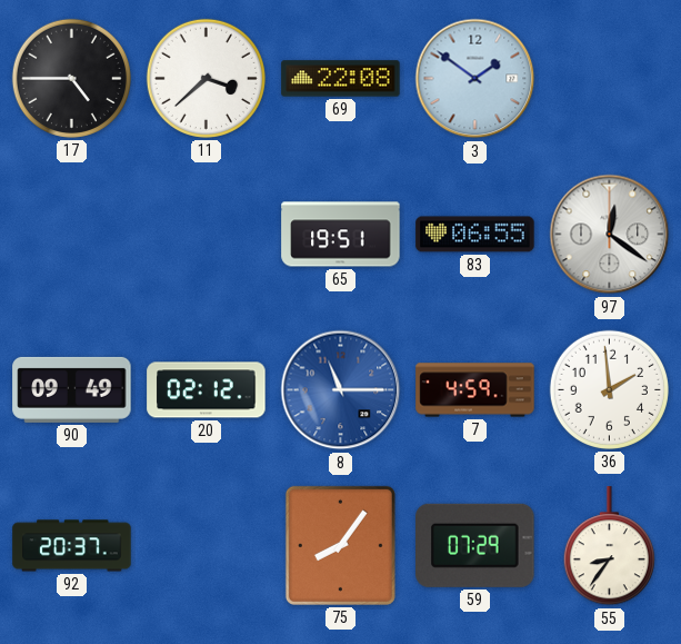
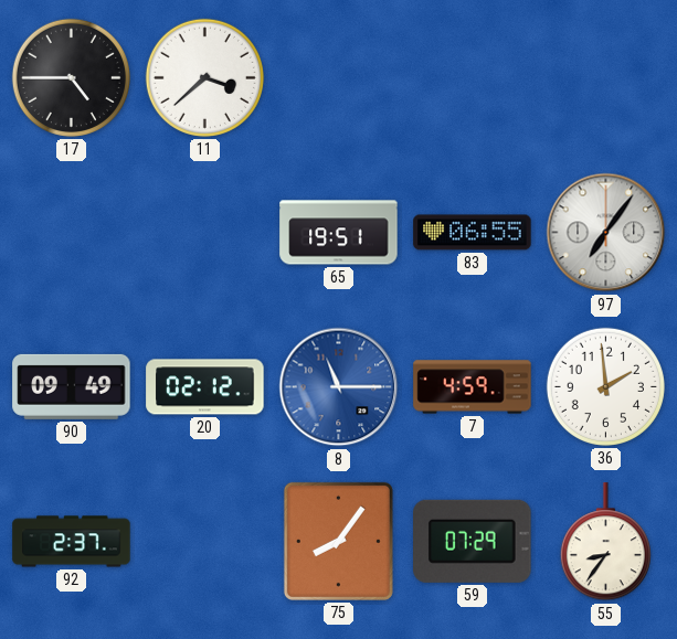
69: 22:08 -> none (341, 79)
3: 1:51 -> none (475, 79)
97: 12:21 -> 7:06 (606, 233)
92: 20:37 -> 2:37 (72, 542)
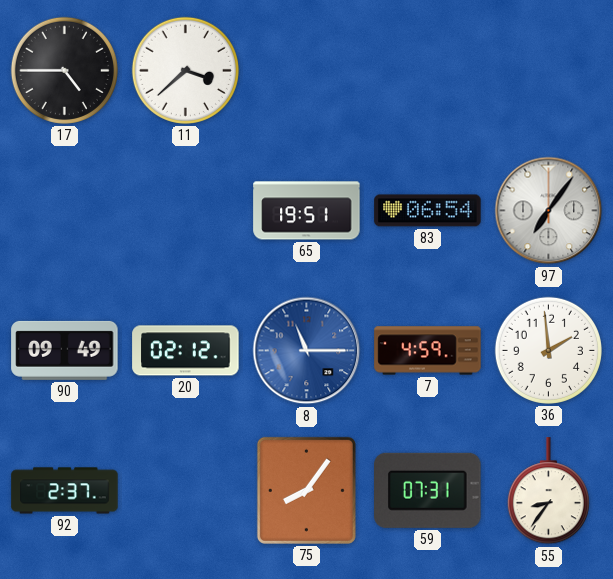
83: 06:55 -> 06:54 (428, 211)
59: 07:29 -> 07:31 (428, 490)
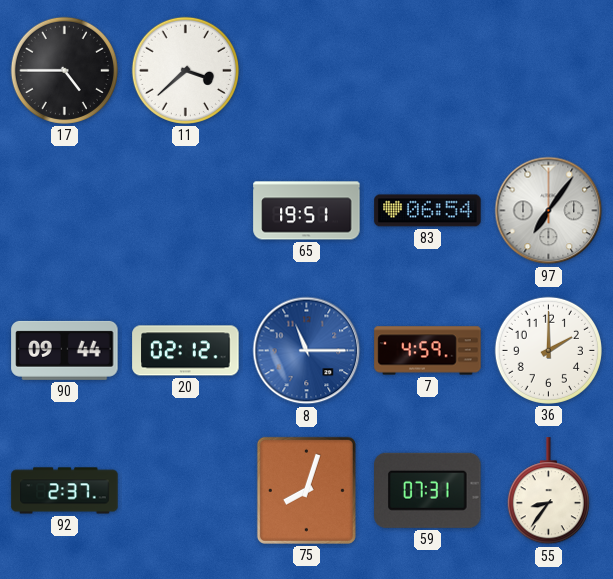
90: 09:49 -> 09:44 (65, 350)
36: 1:59 -> 2:00 (548, 350)
75: 8:06 -> 8:03 (306, 490)
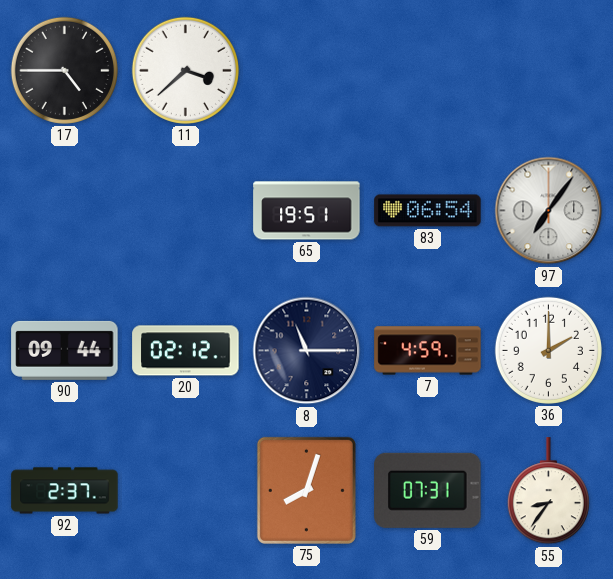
8 dial: blue -> navy (307, 351)
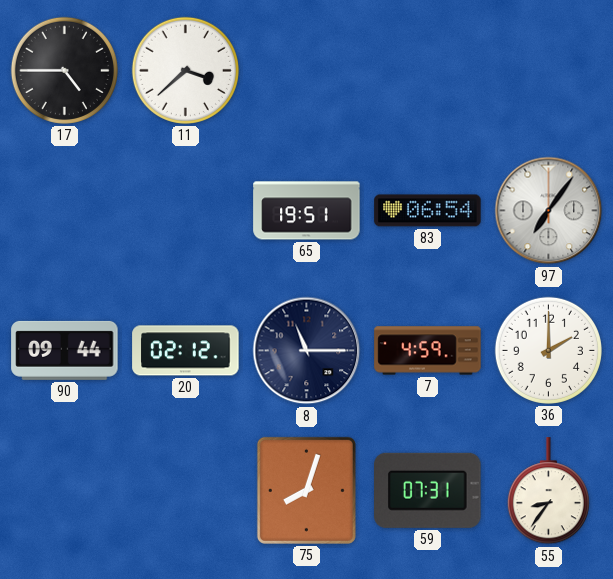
92: 2:37 -> none (65, 491)
